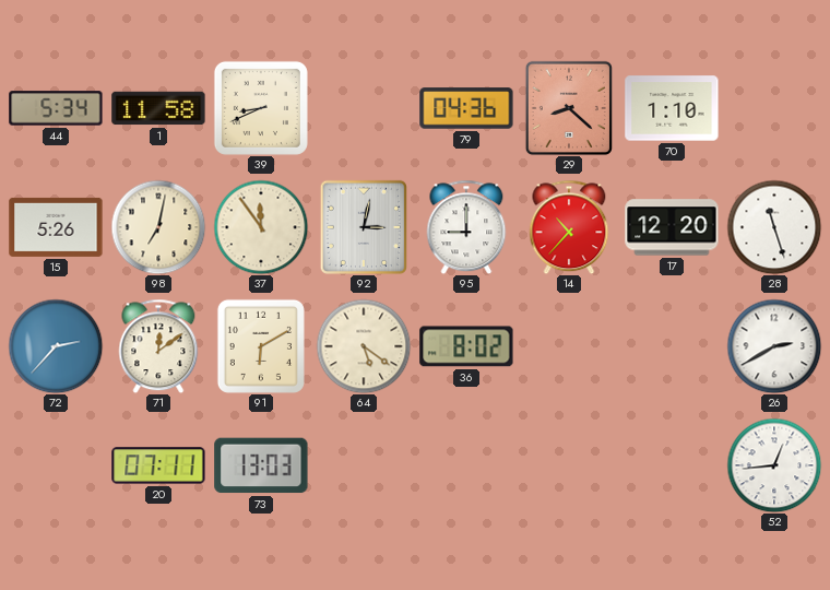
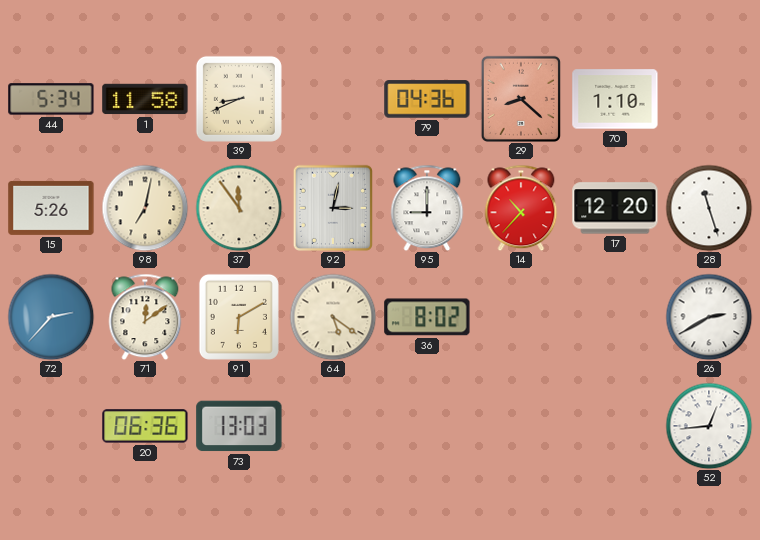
20: 07:11 -> 06:36 (145, 426)
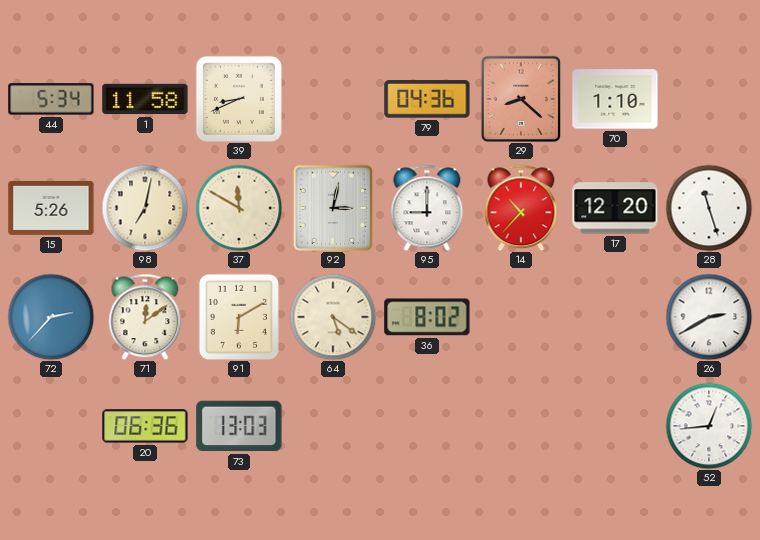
37: 11:54 -> 11:50 (239, 208)
